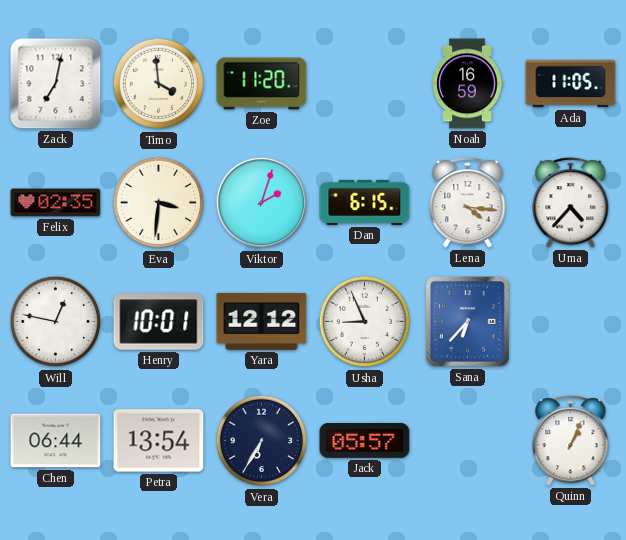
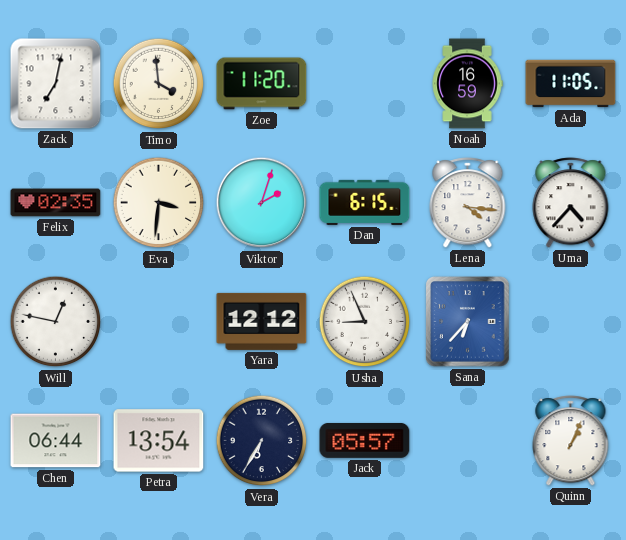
Henry: 10:01 -> none (159, 322)
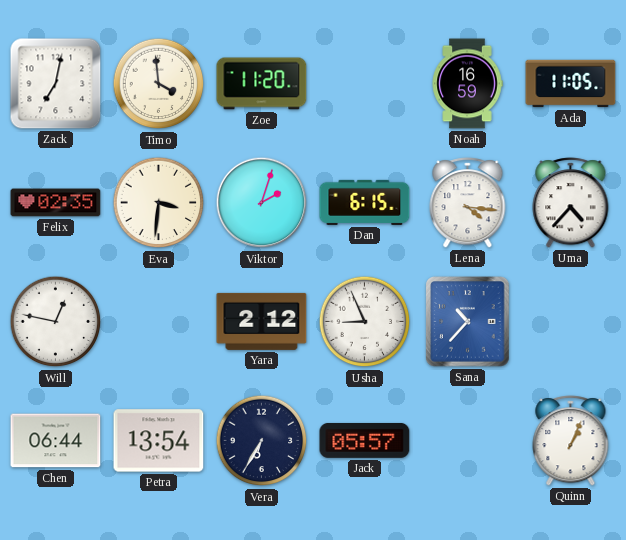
Yara: 12:12 -> 2:12 (262, 321)
Sana: 6:37 -> 10:37 (468, 322)
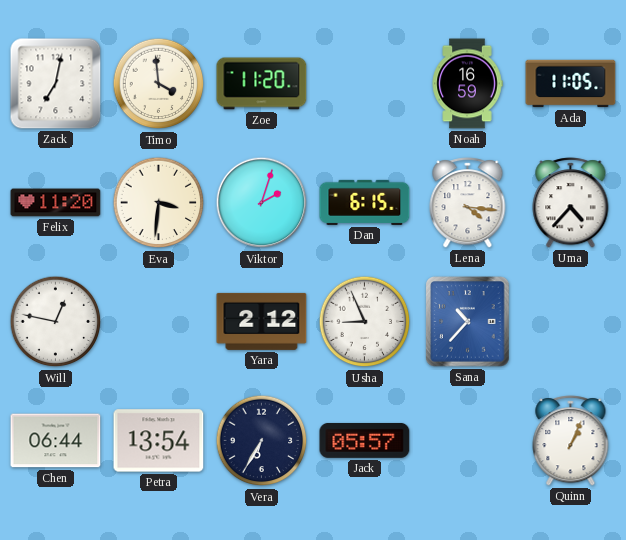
Felix: 02:35 -> 11:20 (56, 203)
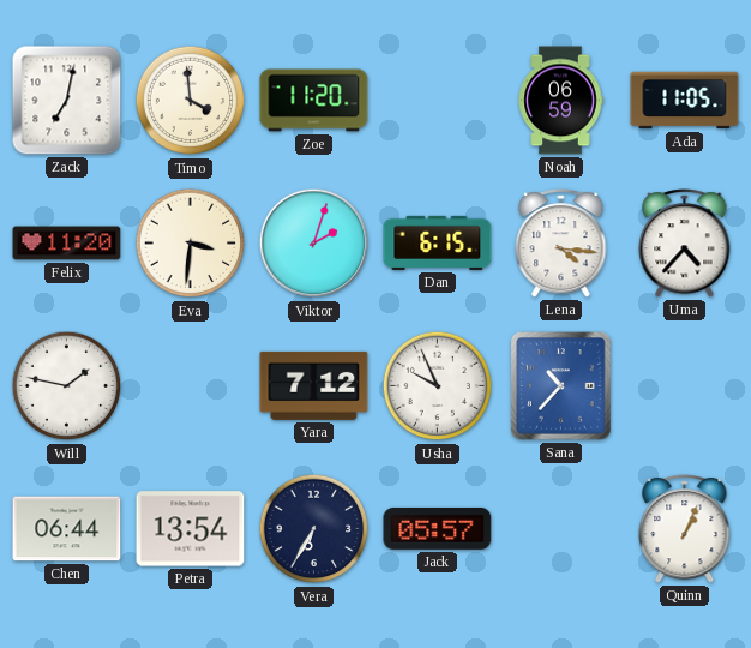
Noah: 16:59 -> 06:59 (560, 101)
Will: 12:47 -> 1:47 (67, 386)
Yara: 2:12 -> 7:12 (314, 385)
Usha: 8:56 -> 9:56 (438, 386)
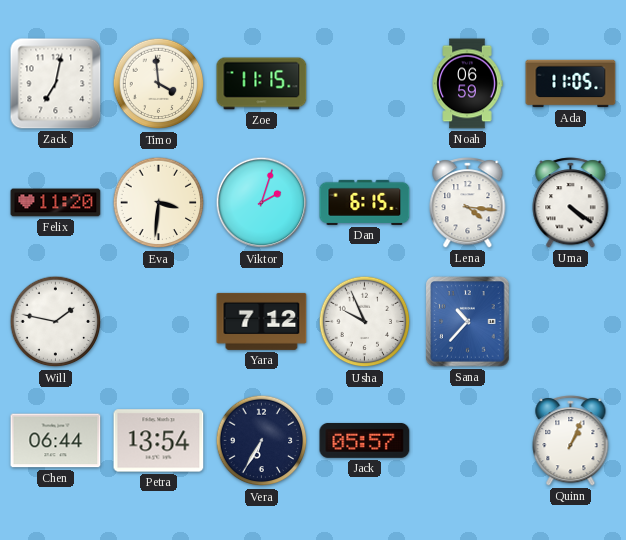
Zoe: 11:20 -> 11:15 (262, 84)
Uma: 4:37 -> 4:21 (571, 203)
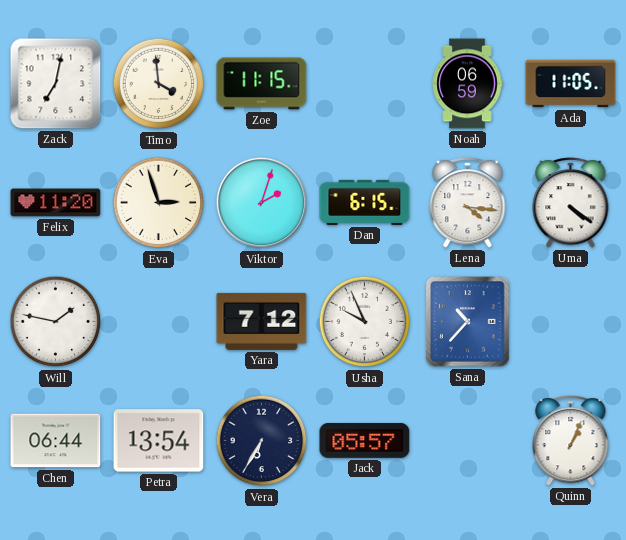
Eva: 3:31 -> 2:57 (159, 203)
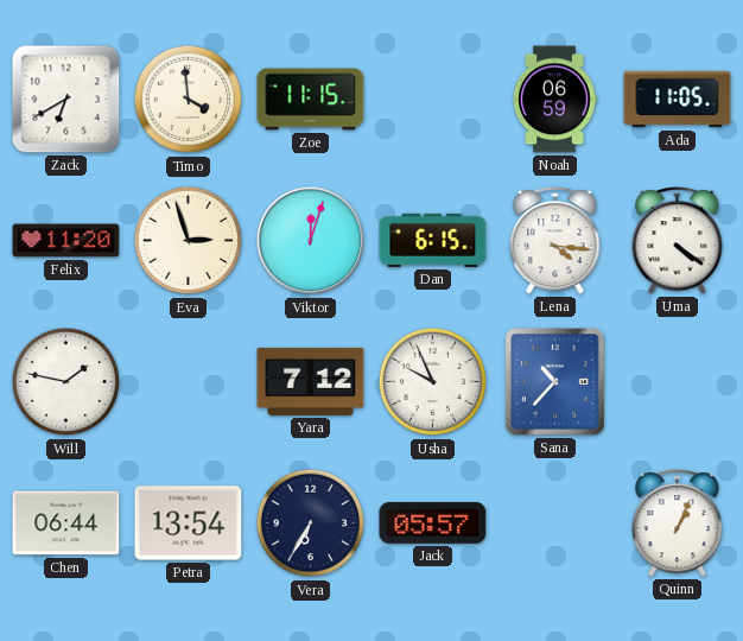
Zack: 7:02 -> 6:40 (66, 100)
Viktor: 2:03 -> 12:03 (311, 241)
